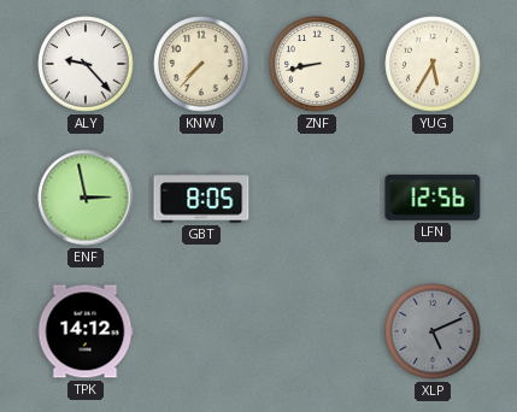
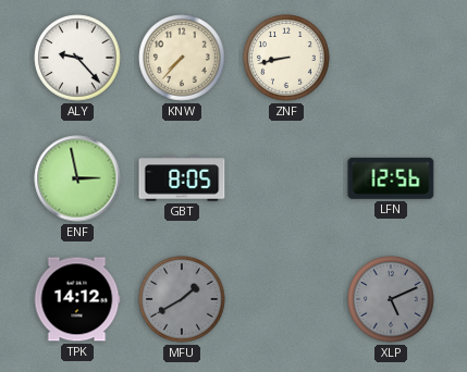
YUG: 5:35 -> none (433, 64)
MFU: none -> 1:40 (182, 299)
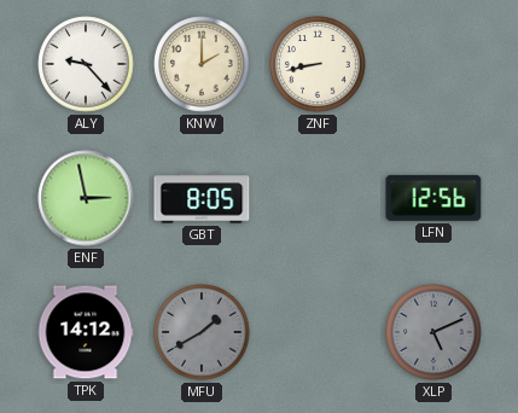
KNW: 7:37 -> 2:00 (202, 64)
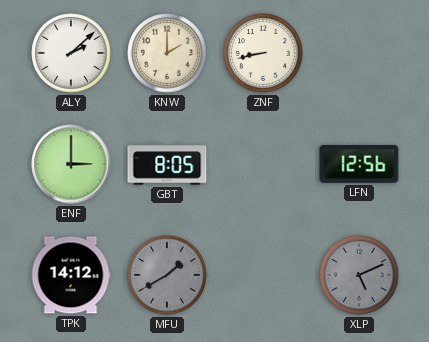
ALY: 9:23 -> 2:08 (71, 53)
ENF: 2:58 -> 3:00 (71, 164)
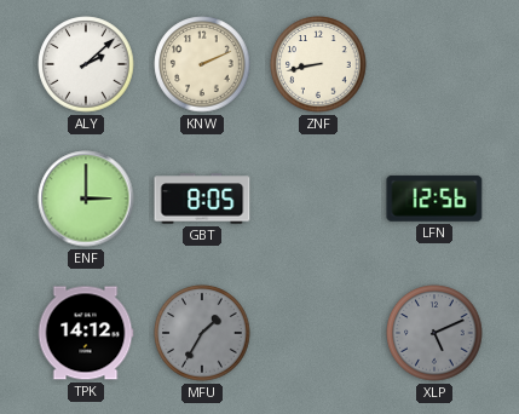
KNW: 2:00 -> 2:11 (202, 64)
MFU: 1:40 -> 1:35 (202, 333)
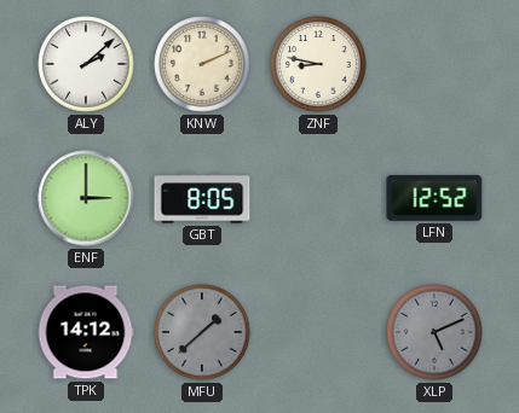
ZNF: 8:43 -> 8:47 (318, 64)
LFN: 12:56 -> 12:52 (434, 198)
MFU: 1:35 -> 1:38 (202, 332)
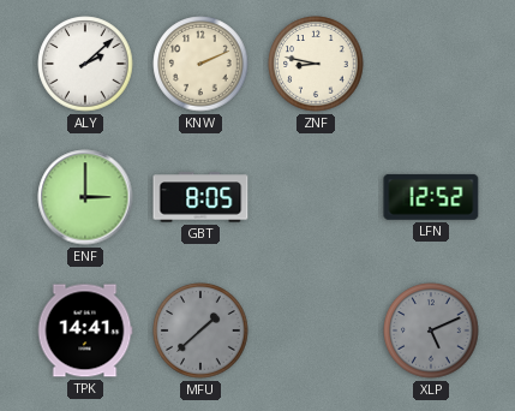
TPK: 14:12 -> 14:41 (85, 330)
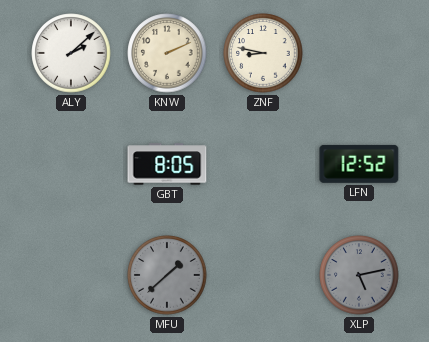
ENF: 3:00 -> none (85, 197)
TPK: 14:41 -> none (85, 330)
XLP: 5:11 -> 5:13 (359, 275)
